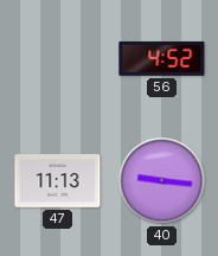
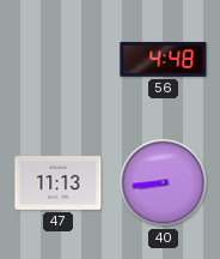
56: 4:52 -> 4:48 (164, 59)
40: 9:16 -> 8:44 (164, 183)
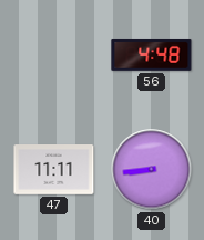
47: 11:13 -> 11:11 (54, 170)
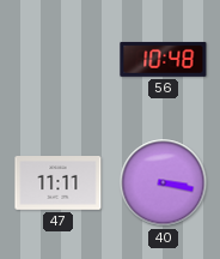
56: 4:48 -> 10:48 (164, 59)
40: 8:44 -> 3:17 (164, 183)
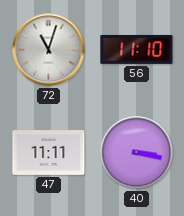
72: none -> 11:03 (49, 50)
56: 10:48 -> 11:10 (137, 49)
